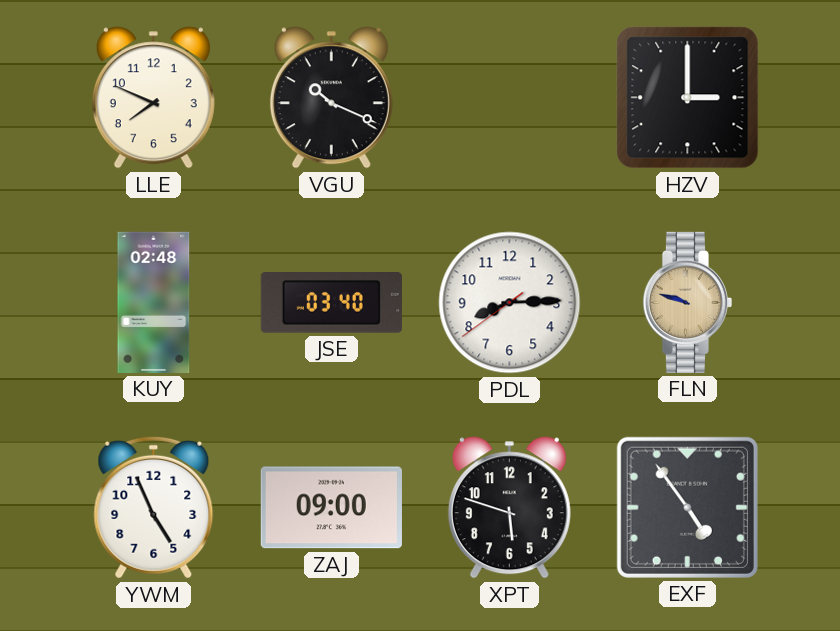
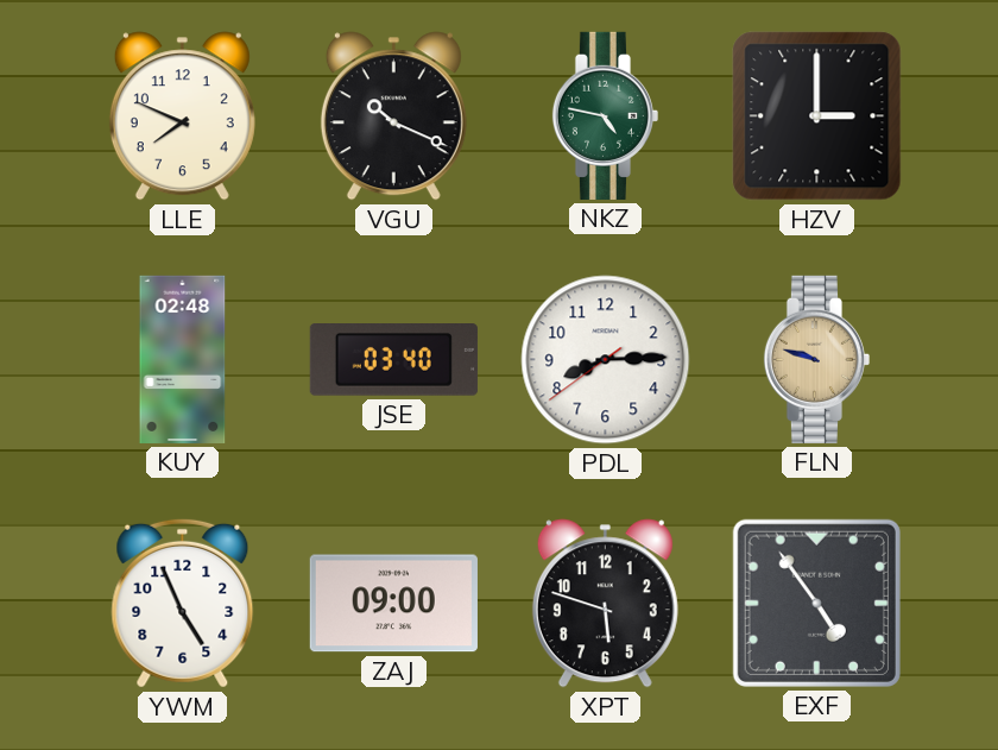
NKZ: none -> 4:47 (605, 115)
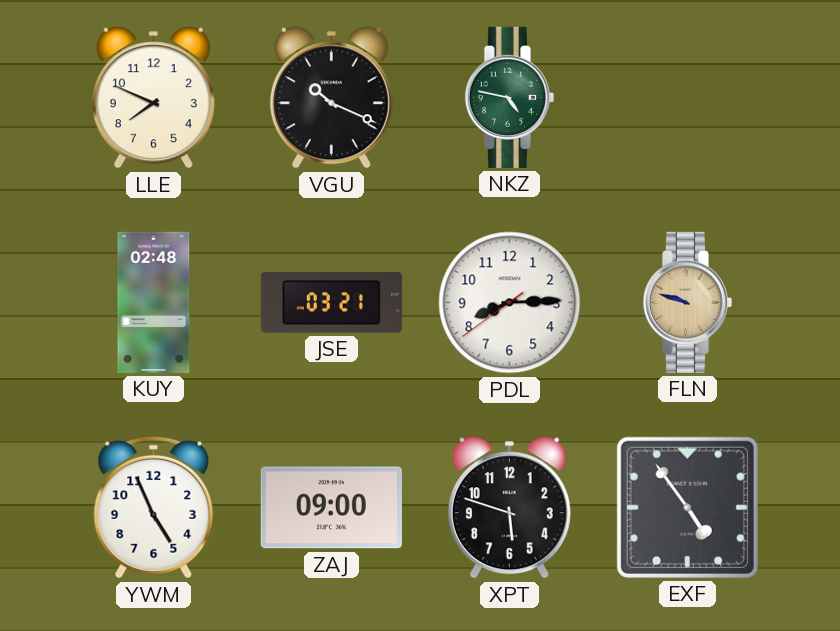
HZV: 3:00 -> none (817, 116)
JSE: 03:40 -> 03:21 (331, 303)
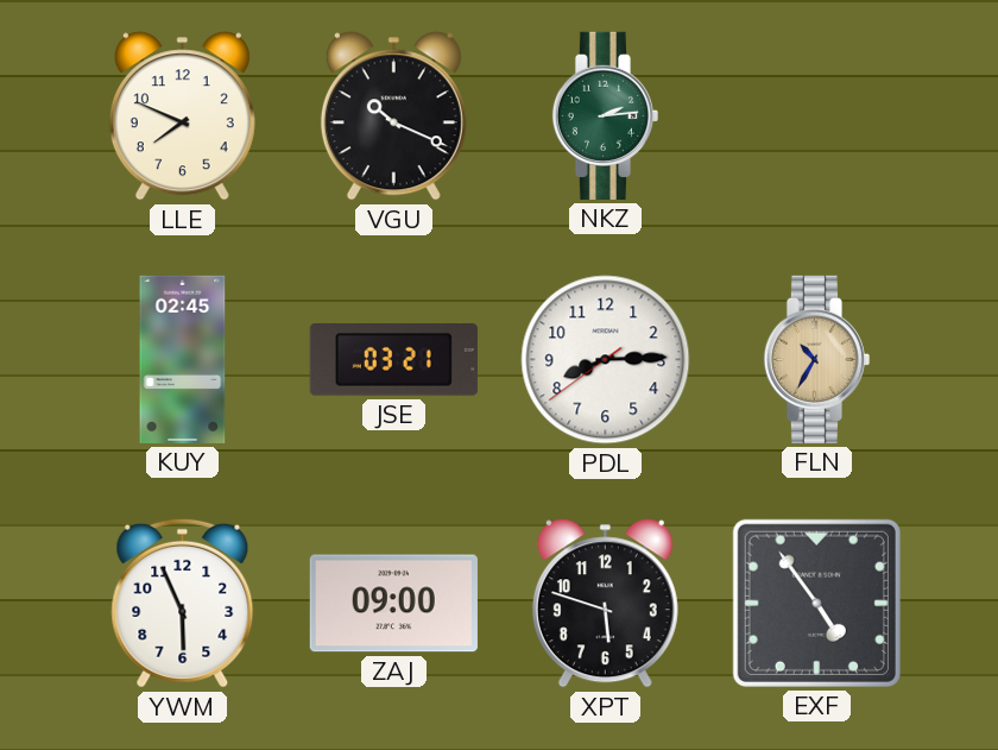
NKZ: 4:47 -> 2:14 (605, 115)
KUY: 02:48 -> 02:45 (183, 359)
FLN: 9:48 -> 10:35 (816, 359)
YWM: 4:56 -> 5:56 (183, 603)
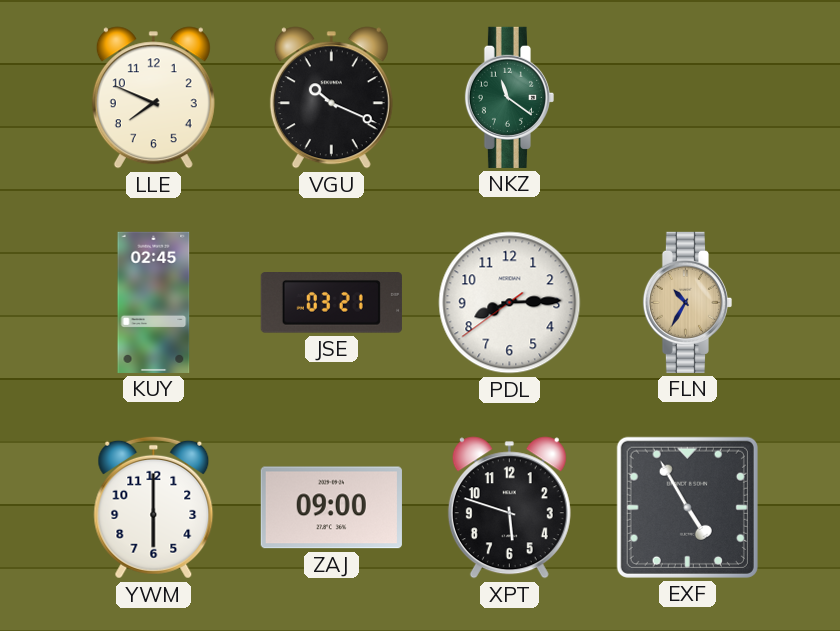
NKZ: 2:14 -> 11:21 (509, 97)
YWM: 5:56 -> 6:00 (154, 507)
EXF: 4:54 -> 4:55 (687, 507)
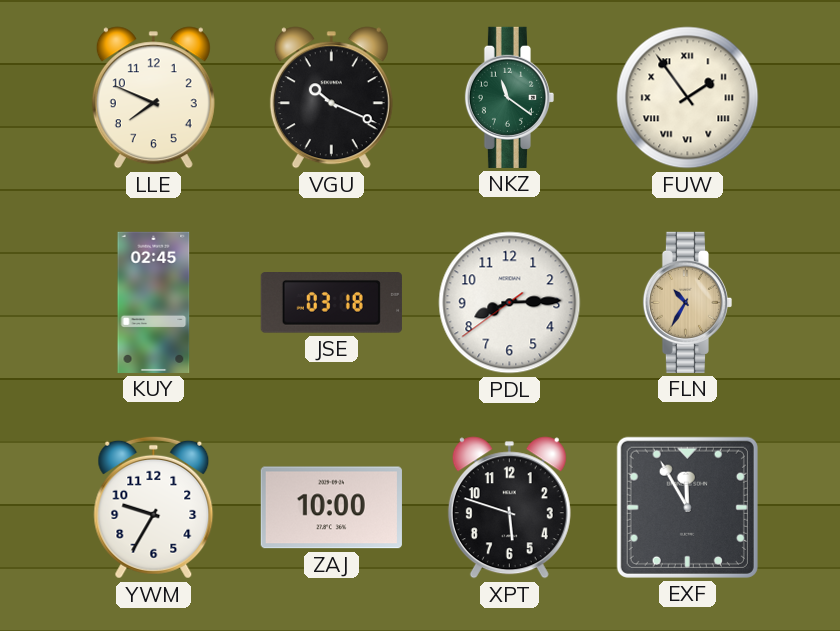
FUW: none -> 1:54 (688, 98)
JSE: 03:21 -> 03:18 (331, 303)
YWM: 6:00 -> 9:35 (154, 507)
ZAJ: 09:00 -> 10:00 (331, 508)
EXF: 4:55 -> 11:55 (687, 507)
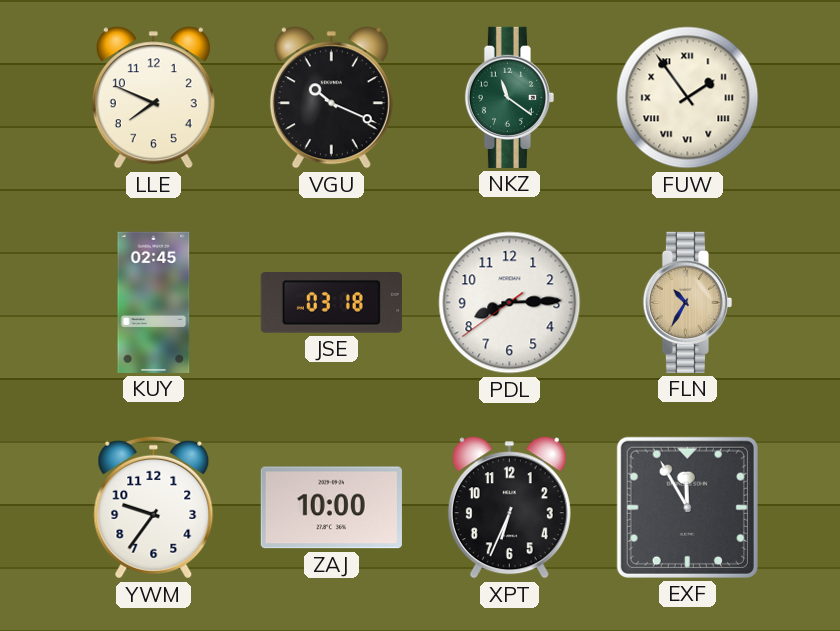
YWM: 9:35 -> 9:36 (154, 507)
XPT: 5:48 -> 6:34 (509, 508)
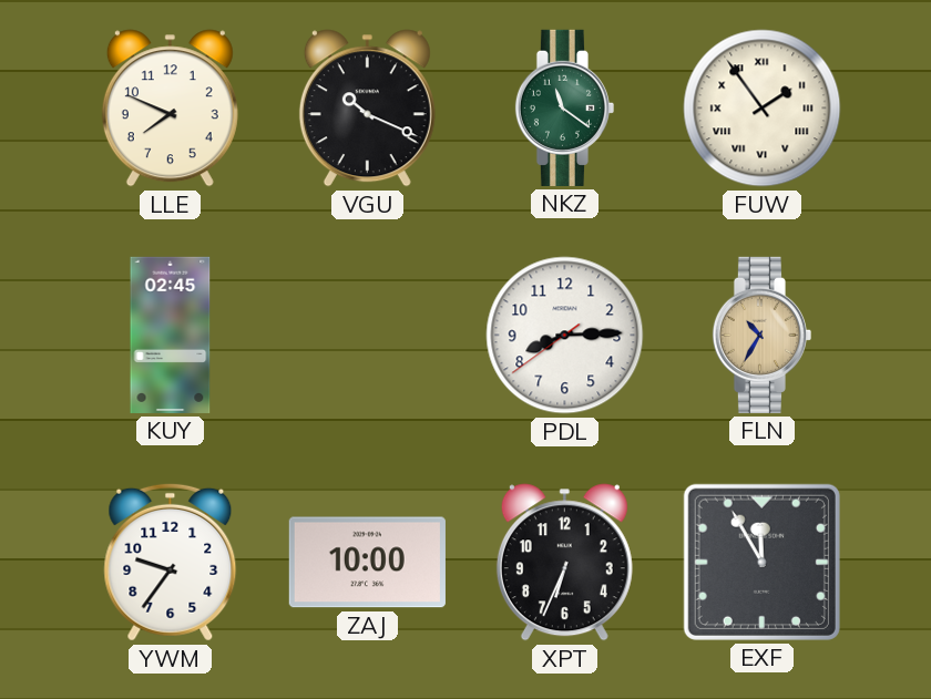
JSE: 03:18 -> none (331, 303)
